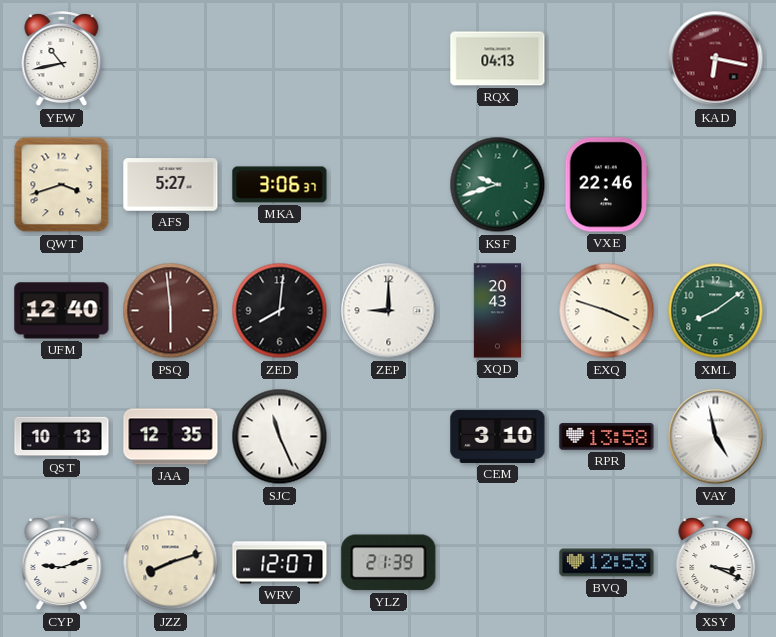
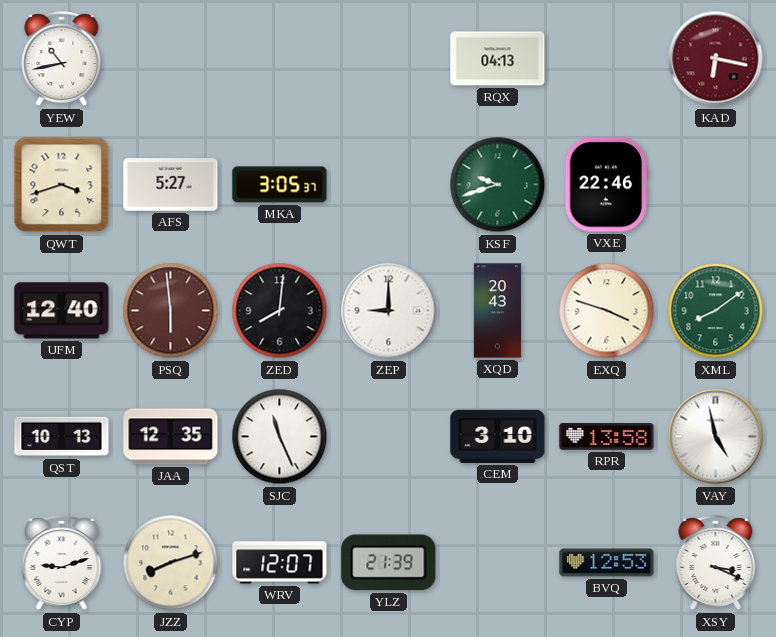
MKA: 3:06 -> 3:05 (280, 185)
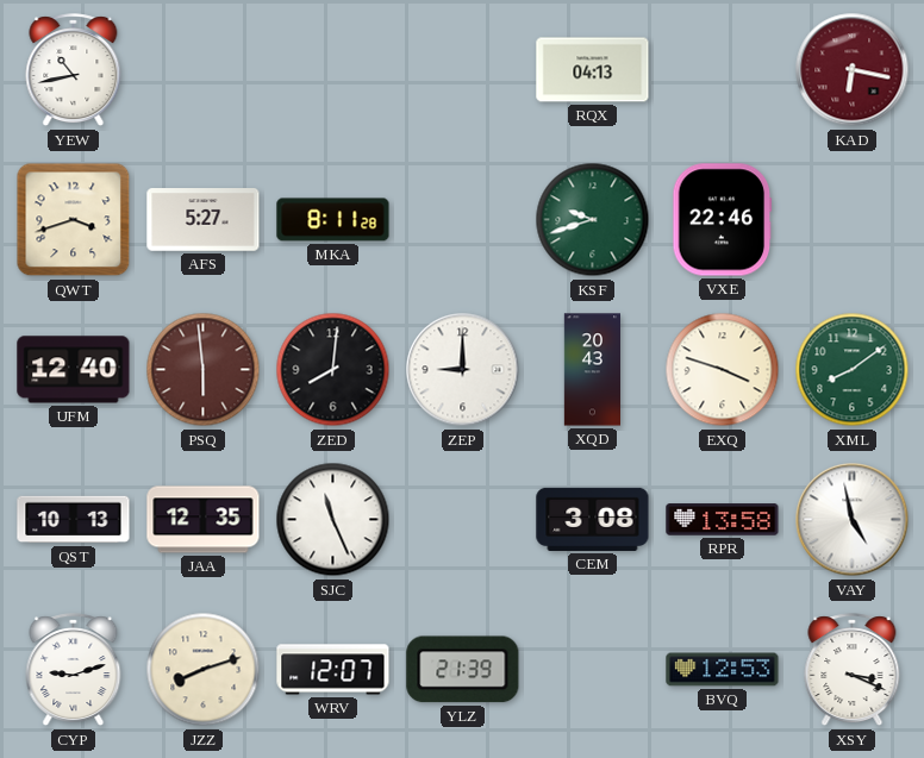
MKA: 3:05 -> 8:11 (333, 220)
CEM: 3:10 -> 3:08 (593, 519)
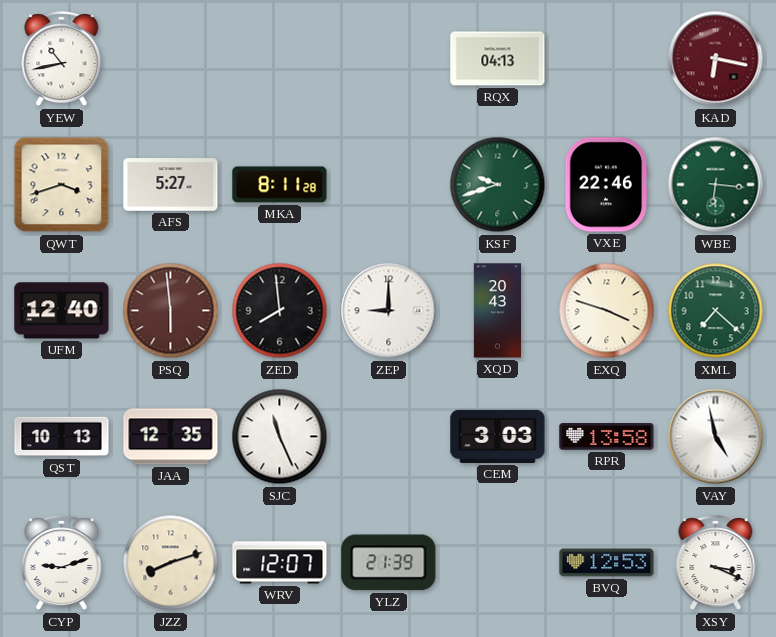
WBE: none -> 6:16 (716, 185)
ZED: 8:01 -> 7:59 (280, 311)
XML: 8:09 -> 7:22 (716, 311)
CEM: 3:08 -> 3:03 (498, 436)
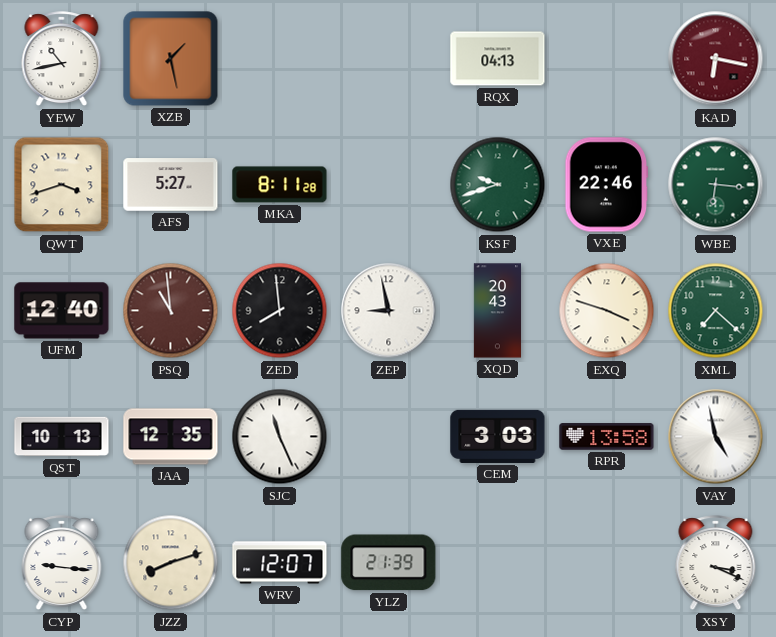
XZB: none -> 1:28 (171, 59)
PSQ: 5:59 -> 10:59 (171, 311)
ZEP: 9:00 -> 8:58 (389, 311)
CYP: 9:12 -> 9:16 (62, 563)
BVQ: 12:53 -> none (607, 563)
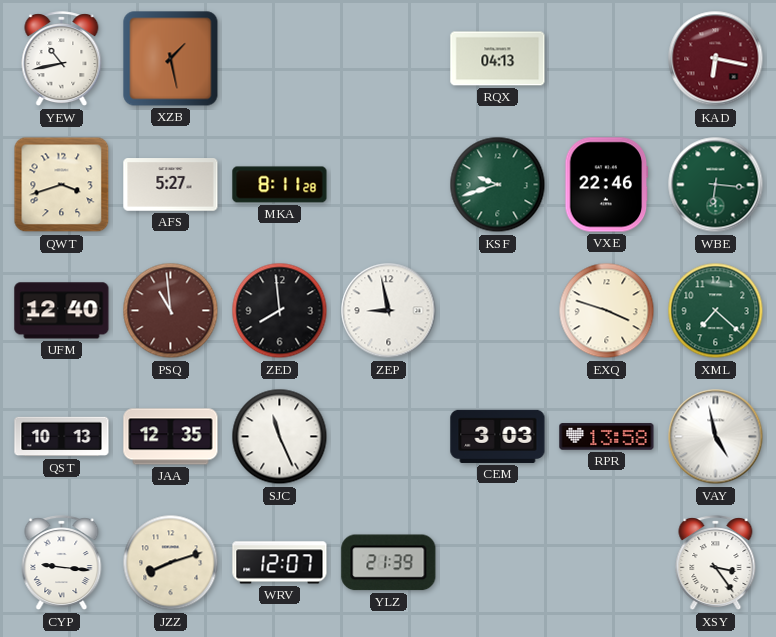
XQD: 20:43 -> none (498, 311)
XSY: 3:19 -> 3:24 (716, 563)
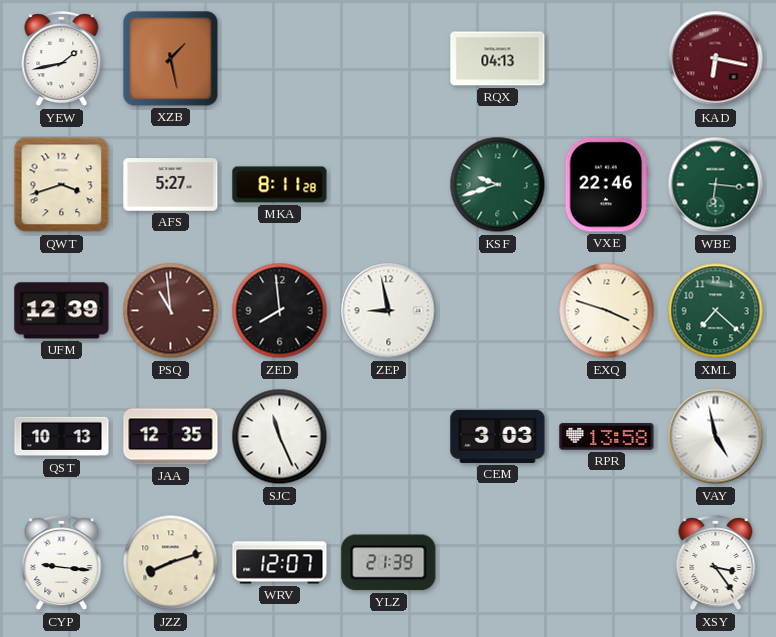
YEW: 10:43 -> 1:43 (62, 59)
UFM: 12:40 -> 12:39 (62, 311)
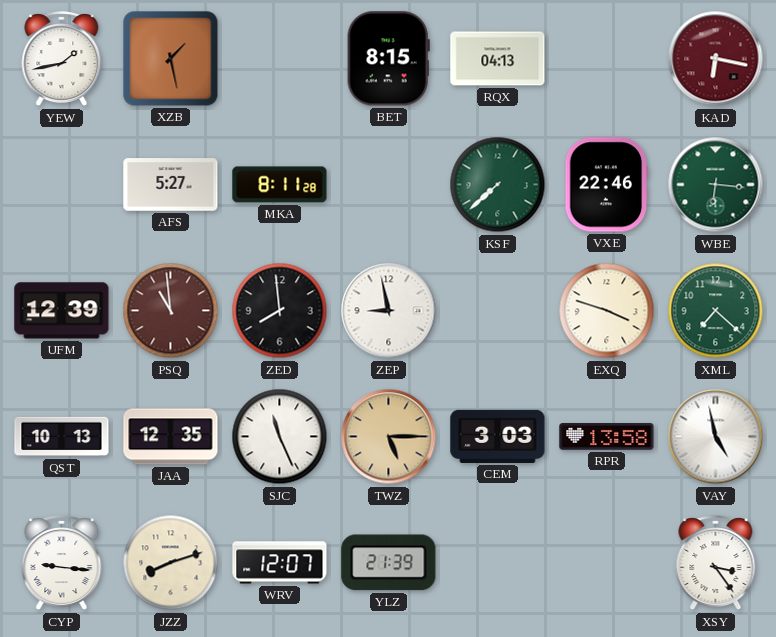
BET: none -> 8:15 (388, 59)
QWT: 3:42 -> none (62, 185)
KSF: 9:42 -> 7:38 (498, 185)
TWZ: none -> 5:15 (389, 437)
